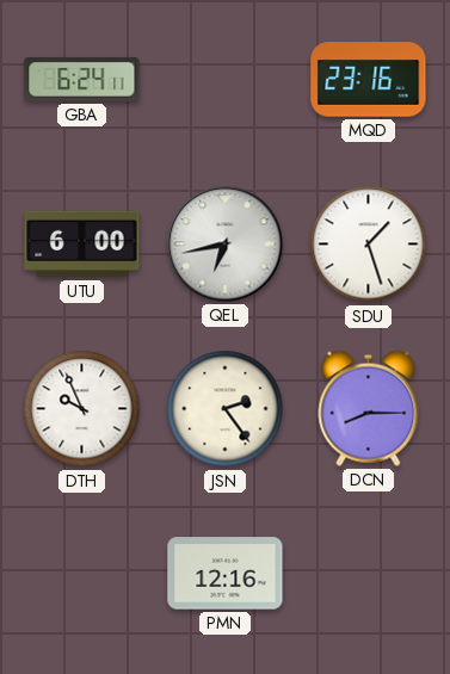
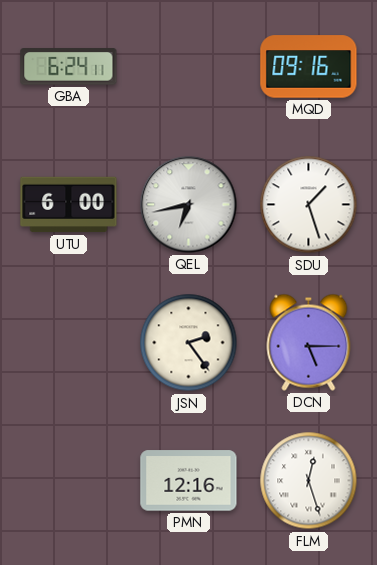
MQD: 23:16 -> 09:16 (309, 67)
DTH: 9:56 -> none (82, 409)
DCN: 8:15 -> 5:15 (309, 342)
FLM: none -> 12:27 (309, 481)
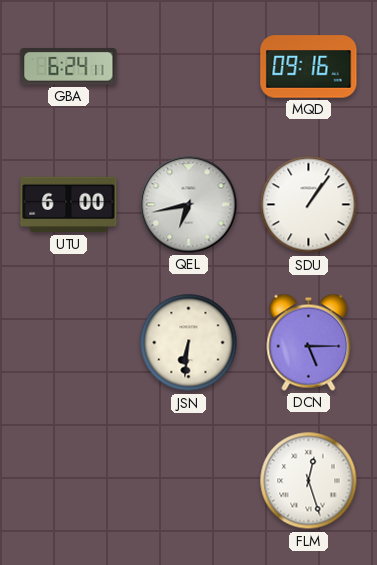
SDU: 1:27 -> 1:06 (309, 205)
JSN: 2:24 -> 6:31 (189, 343)
PMN: 12:16 -> none (189, 481)
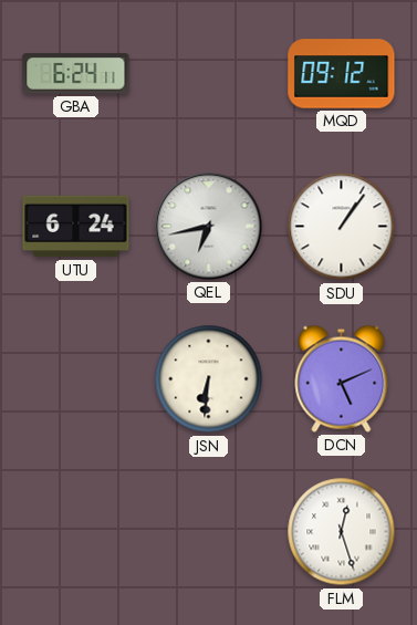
MQD: 09:16 -> 09:12 (342, 74)
UTU: 6:00 -> 6:24 (76, 227)
DCN: 5:15 -> 5:11 (342, 378)
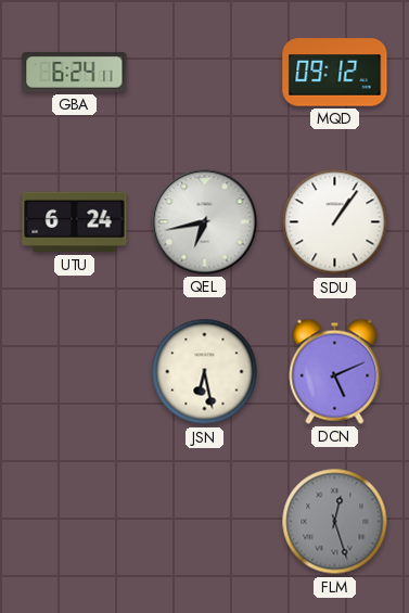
JSN: 6:31 -> 6:28 (205, 372)
FLM dial: white -> grey (335, 522)
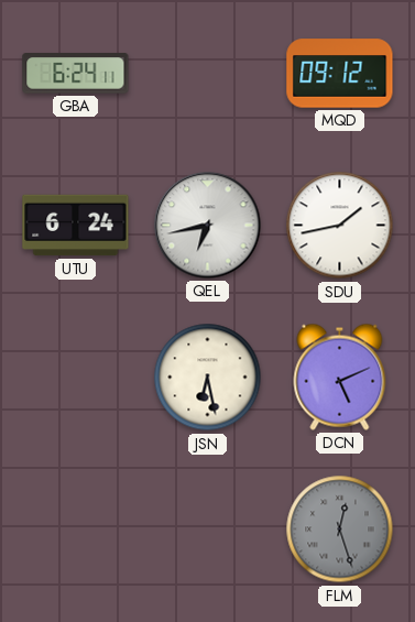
SDU: 1:06 -> 1:43 (340, 226)
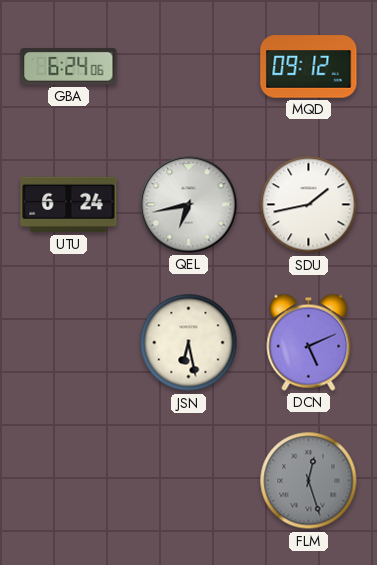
GBA: 6:24:11 -> 6:24:06 (69, 67)
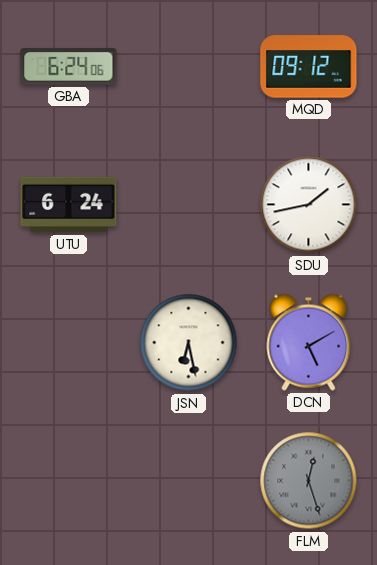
QEL: 6:43 -> none (189, 205)
DCN: 5:11 -> 5:10 (309, 342)
